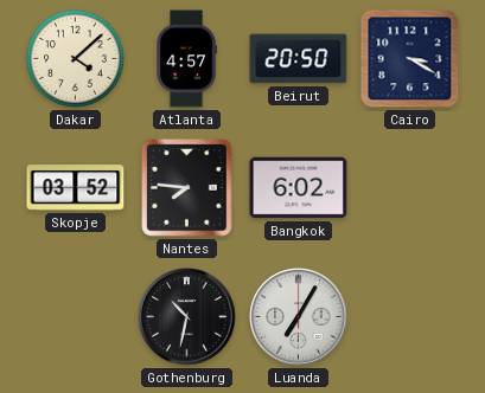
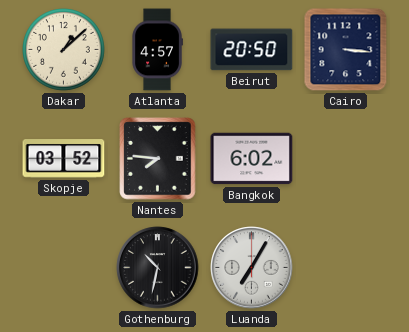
Dakar: 4:08 -> 1:08 (64, 50)
Cairo: 3:20 -> 3:16 (346, 50)
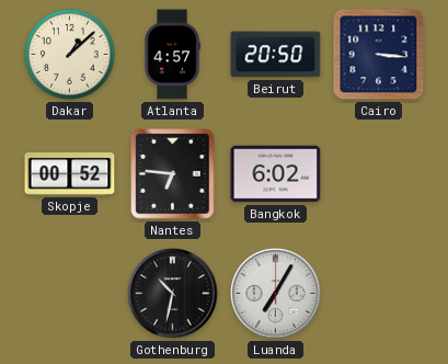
Skopje: 03:52 -> 00:52 (70, 174)
Nantes: 7:46 -> 6:46 (173, 174)
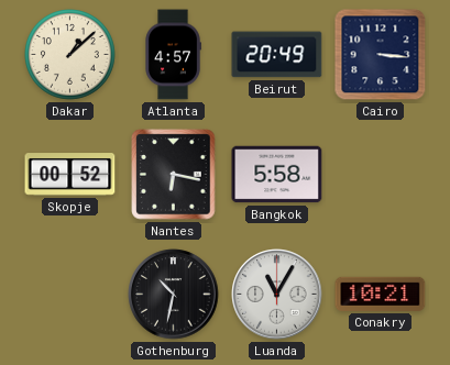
Beirut: 20:50 -> 20:49 (277, 55)
Nantes: 6:46 -> 6:17 (174, 175)
Bangkok: 6:02 -> 5:58 (277, 175)
Luanda: 7:05 -> 11:05 (277, 295)
Conakry: none -> 10:21 (381, 294)
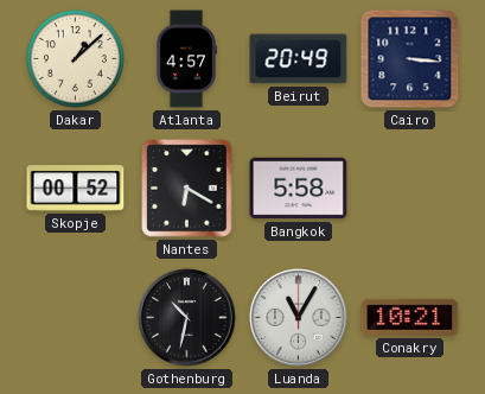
Nantes: 6:17 -> 6:20 (187, 189)
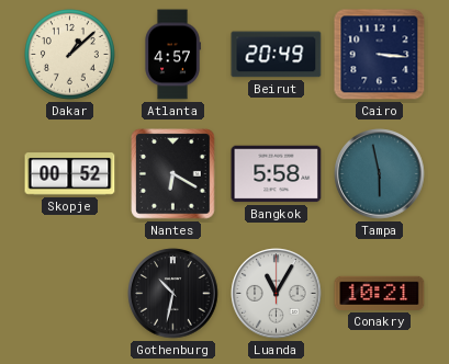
Tampa: none -> 5:58 (380, 174)
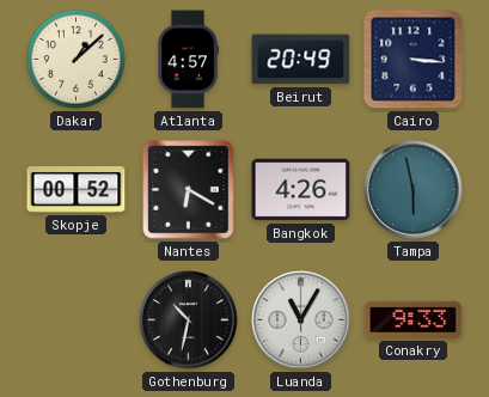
Bangkok: 5:58 -> 4:26 (301, 190)
Conakry: 10:21 -> 9:33 (414, 319)
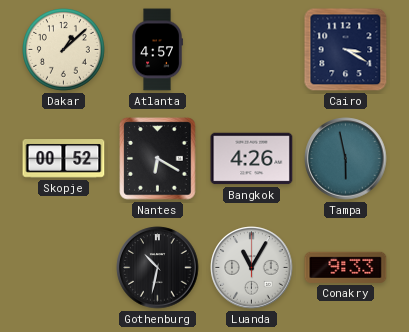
Beirut: 20:49 -> none (301, 60)
Cairo: 3:16 -> 3:20 (346, 50)
